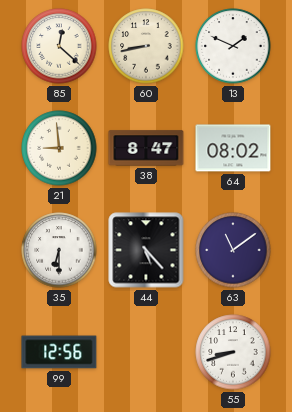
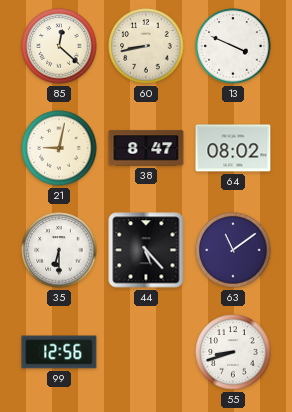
13: 1:49 -> 3:49 (233, 46)
21: 8:59 -> 9:02 (59, 148)
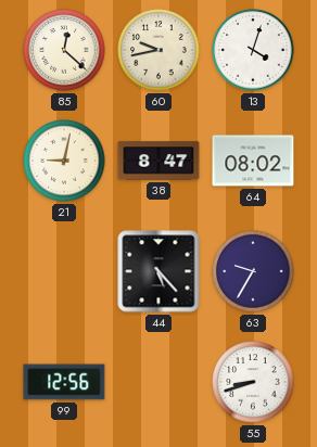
60: 8:43 -> 9:43 (158, 50)
13: 3:49 -> 4:03 (253, 50)
35: 6:30 -> none (59, 250)
63: 11:09 -> 9:35 (253, 271)
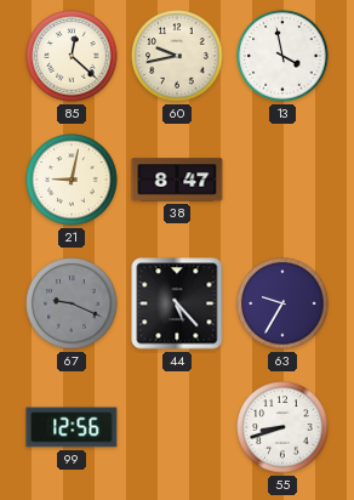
13: 4:03 -> 3:58 (282, 56)
64: 08:02 -> none (253, 161)
67: none -> 9:19 (72, 303)
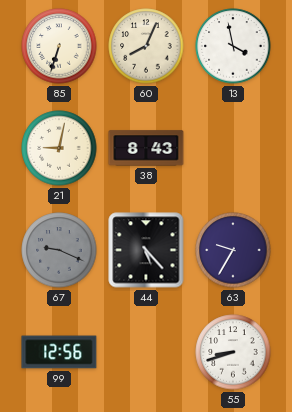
85: 12:22 -> 6:33 (59, 46)
60: 9:43 -> 8:04 (146, 46)
38: 8:47 -> 8:43 (146, 148)
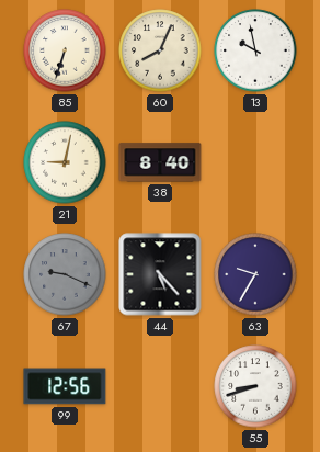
13: 3:58 -> 9:58 (255, 50)
38: 8:43 -> 8:40 (160, 162)
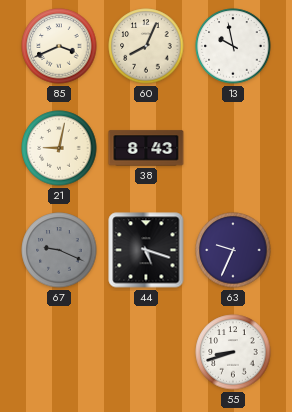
85: 6:33 -> 3:41 (59, 46)
38: 8:40 -> 8:43 (146, 148)
44: 5:23 -> 5:18 (146, 250)
63: 9:35 -> 9:34 (233, 250)
99: 12:56 -> none (65, 386)
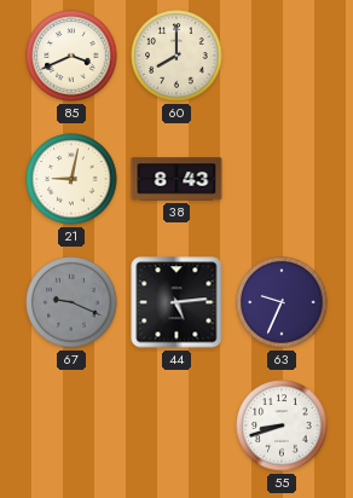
60: 8:04 -> 8:00 (176, 56)
13: 9:58 -> none (233, 46)
44: 5:18 -> 5:14 (176, 302)
